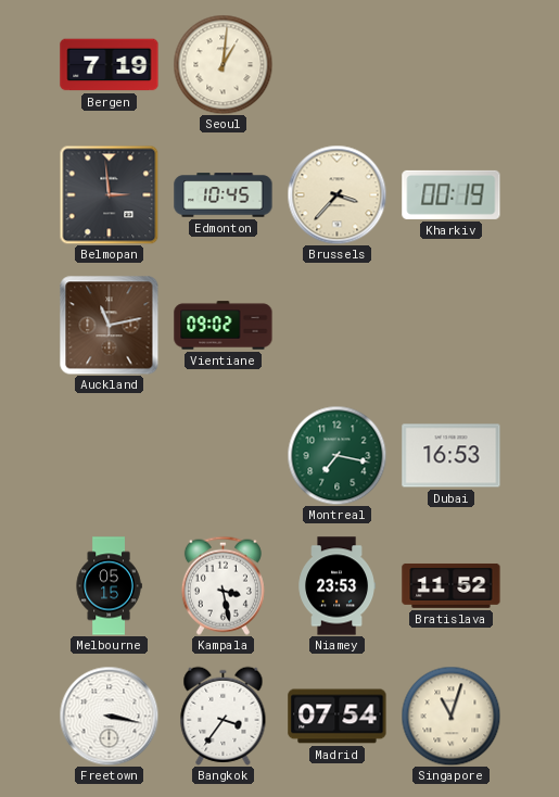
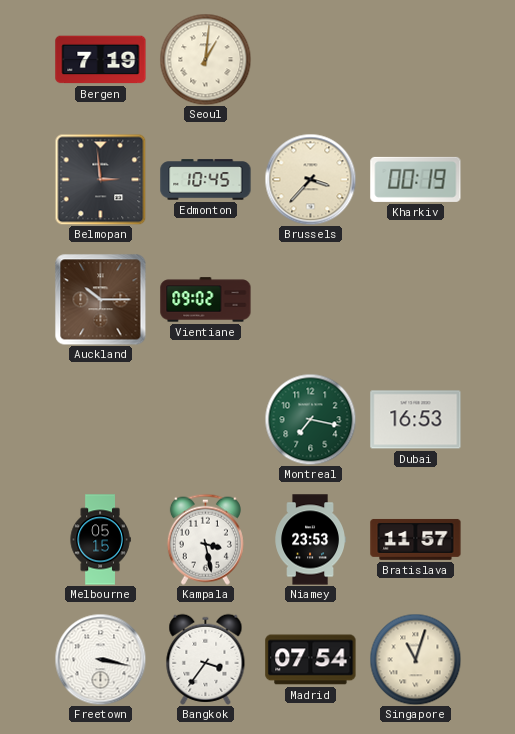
Auckland: 11:13 -> 10:15 (100, 299)
Bratislava: 11:52 -> 11:57 (416, 540)
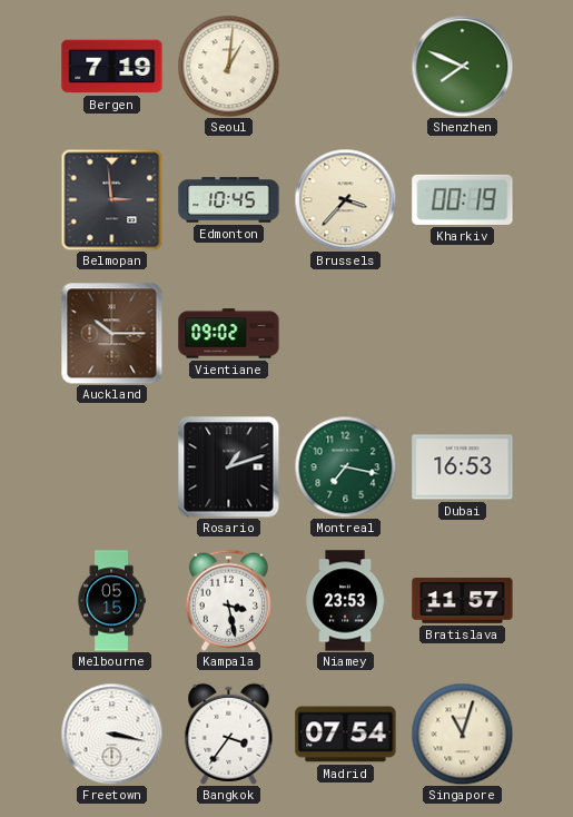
Shenzhen: none -> 7:49 (462, 66)
Rosario: none -> 1:12 (228, 466)
